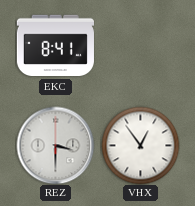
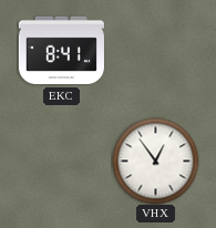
REZ: 3:30 -> none (55, 145)
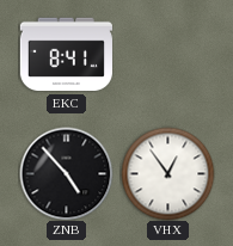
ZNB: none -> 4:53 (66, 173)
